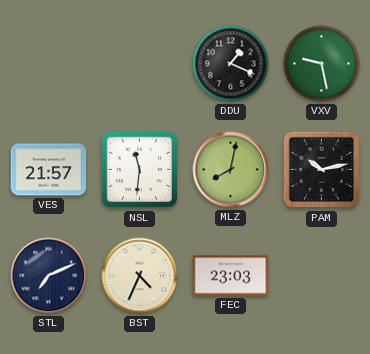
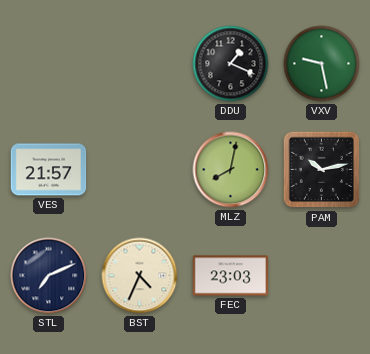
NSL: 11:31 -> none (140, 170)
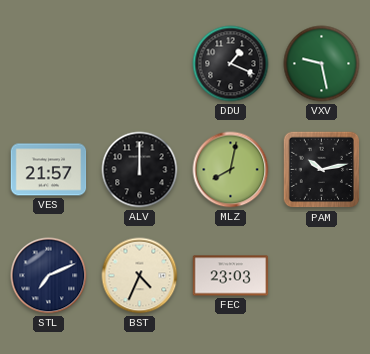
ALV: none -> 12:00 (140, 170)
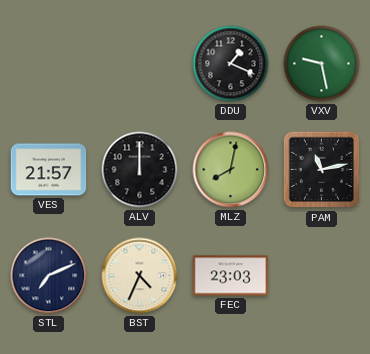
PAM: 10:13 -> 11:13 (322, 170)
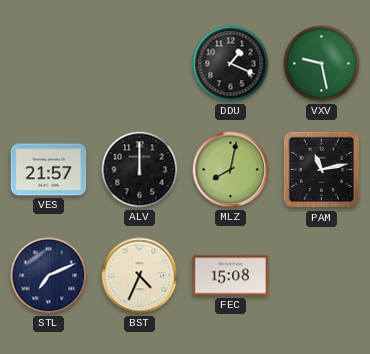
FEC: 23:03 -> 15:08 (231, 276)
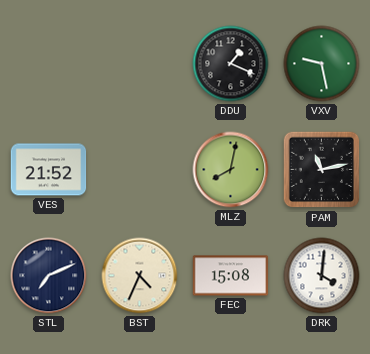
VES: 21:57 -> 21:52 (49, 170)
ALV: 12:00 -> none (140, 170)
DRK: none -> 4:01 (322, 276)
